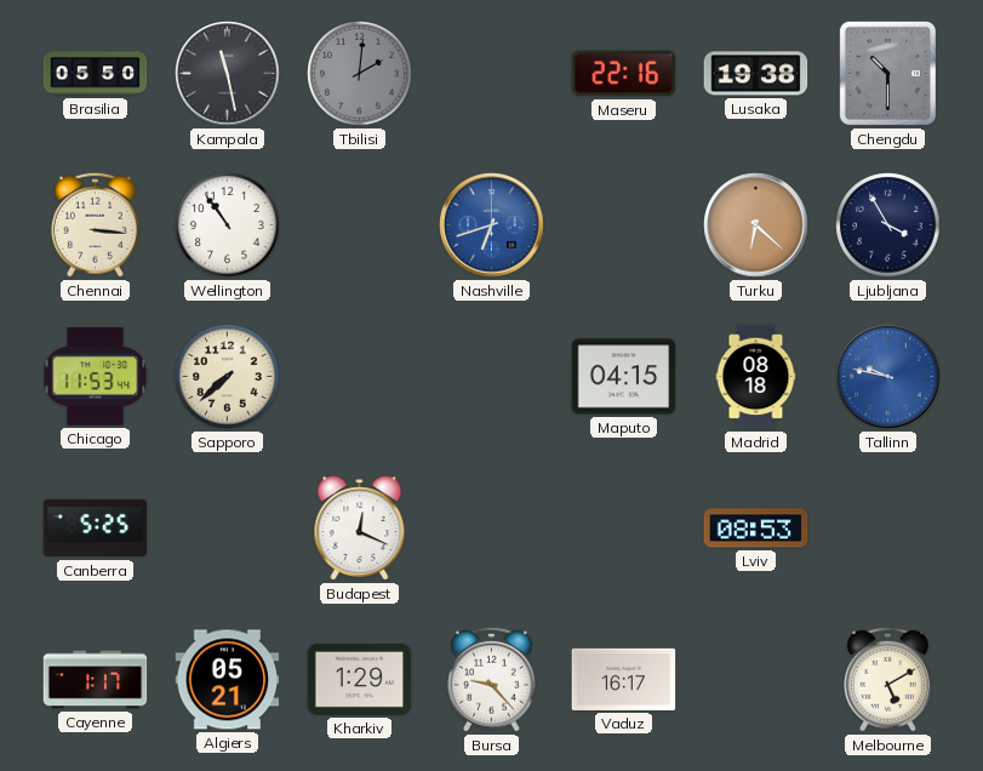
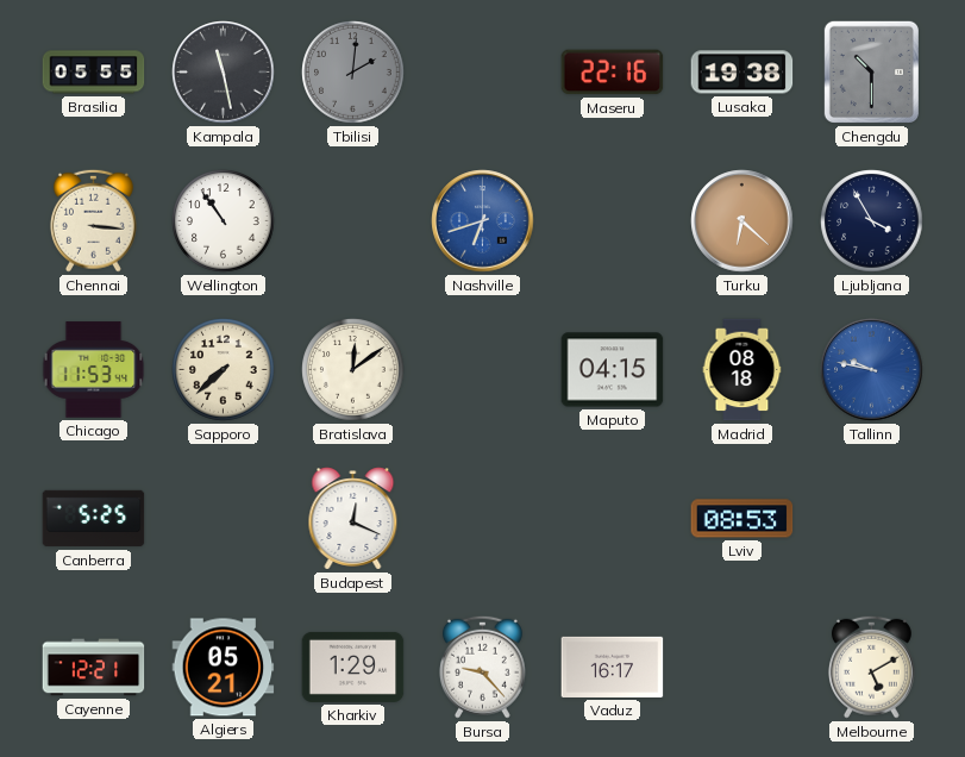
Brasilia: 05:50 -> 05:55 (94, 73)
Bratislava: none -> 12:09 (353, 370)
Cayenne: 1:17 -> 12:21 (94, 668)
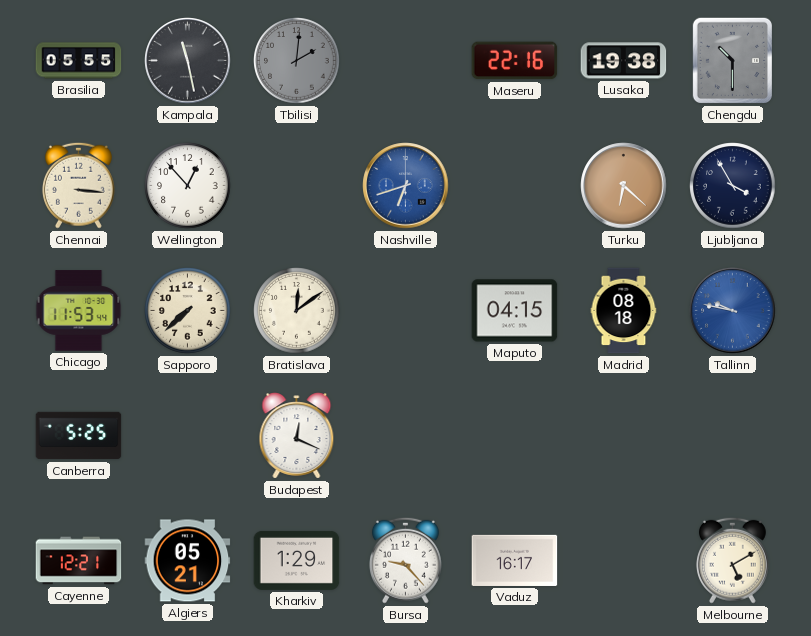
Wellington: 10:54 -> 12:53 (188, 186)
Lviv: 08:53 -> none (742, 519)
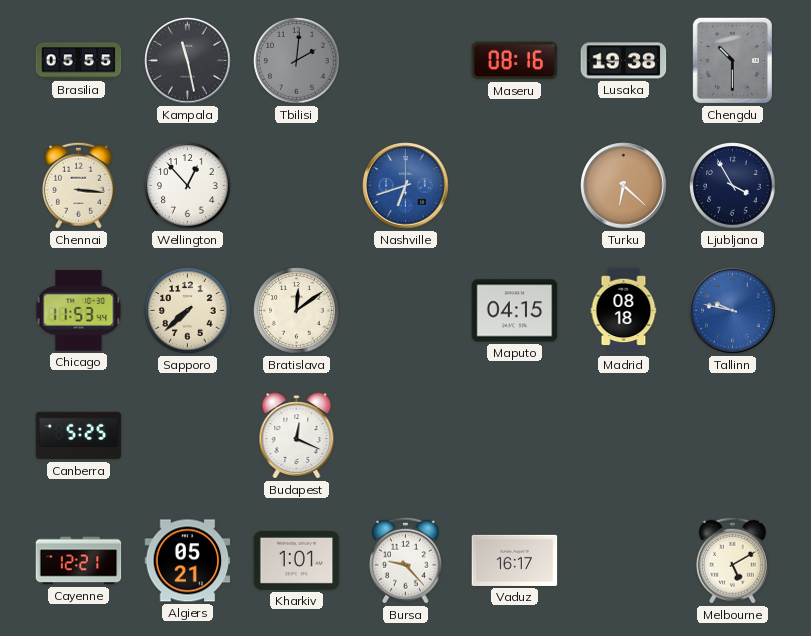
Maseru: 22:16 -> 08:16 (515, 61)
Kharkiv: 1:29 -> 1:01 (297, 560)
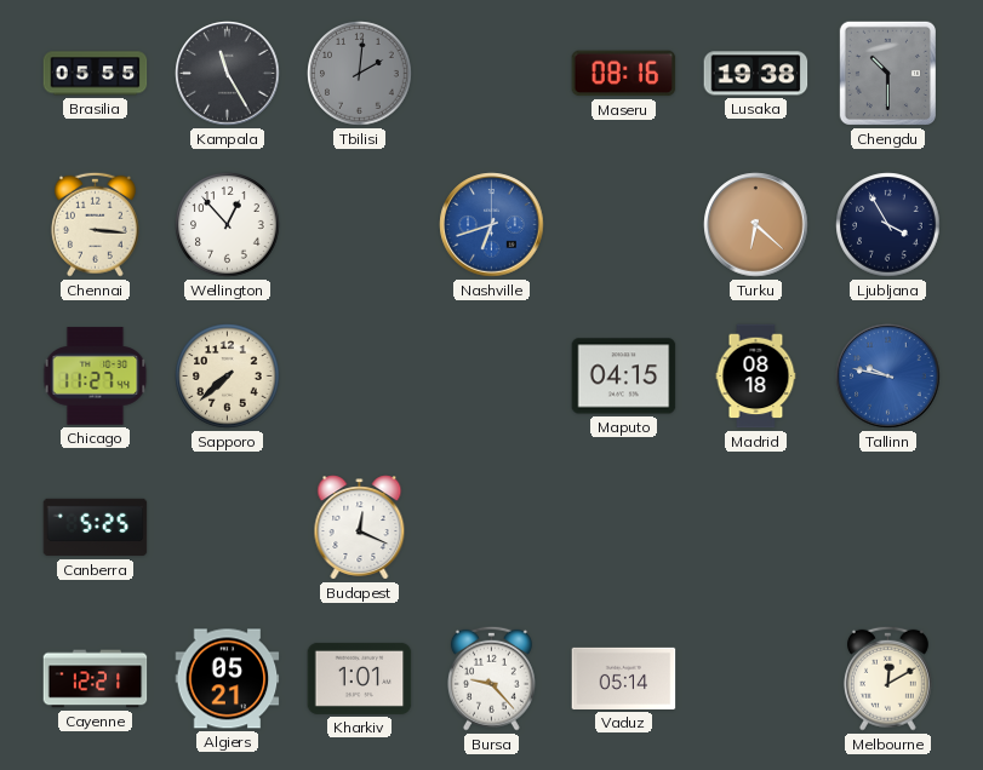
Kampala: 11:28 -> 11:25 (228, 74)
Chicago: 11:53 -> 11:27 (96, 377)
Bratislava: 12:09 -> none (297, 311)
Vaduz: 16:17 -> 05:14 (624, 678)
Melbourne: 5:10 -> 12:10 (887, 678)
